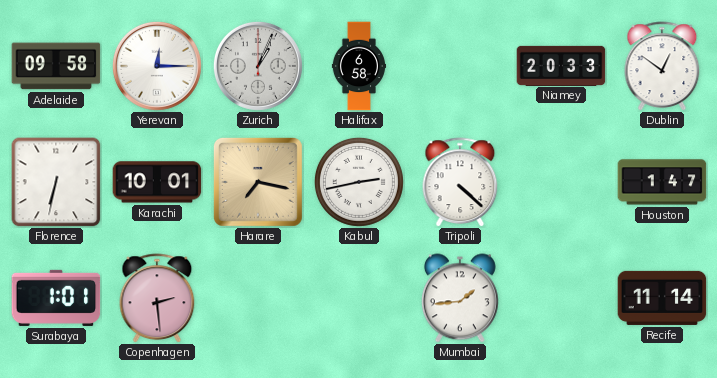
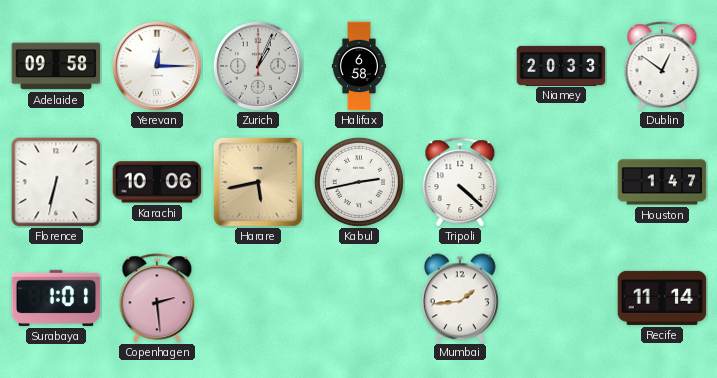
Karachi: 10:01 -> 10:06 (157, 182)
Harare: 7:17 -> 5:43 (258, 182)
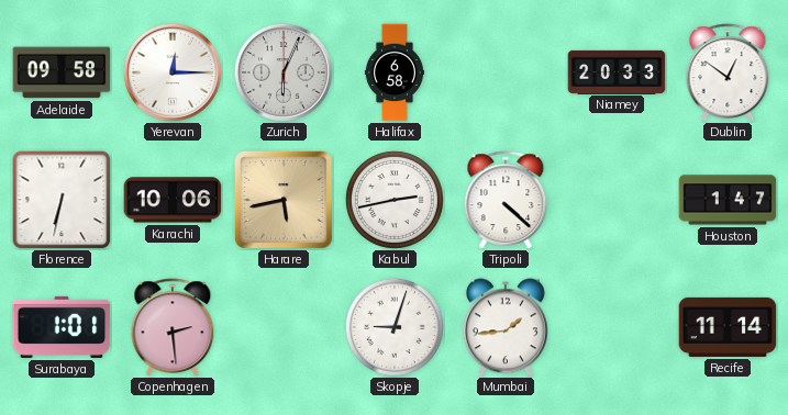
Zurich: 1:04 -> 6:04 (284, 72)
Skopje: none -> 9:03 (395, 327)
